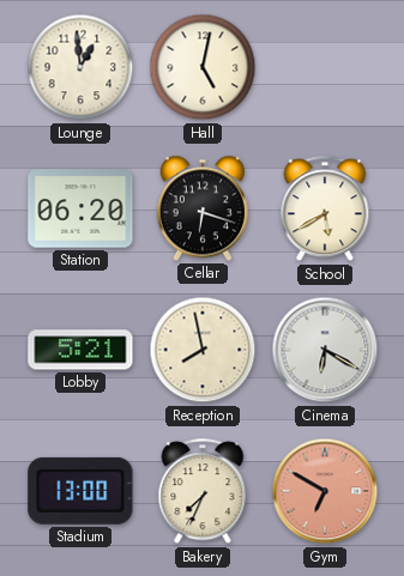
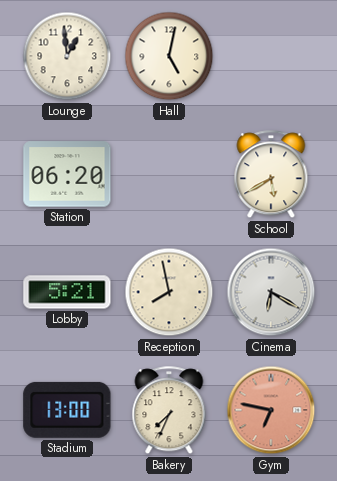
Cellar: 6:18 -> none (201, 208)
Gym: 6:50 -> 6:47 (271, 410)
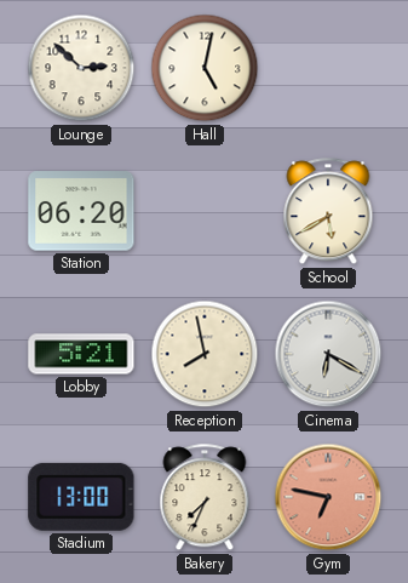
Lounge: 12:59 -> 2:52 (81, 68)
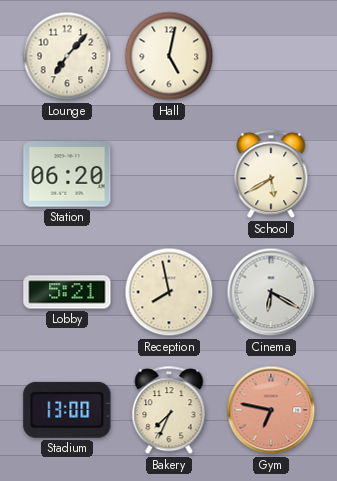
Lounge: 2:52 -> 7:07 (67, 56)
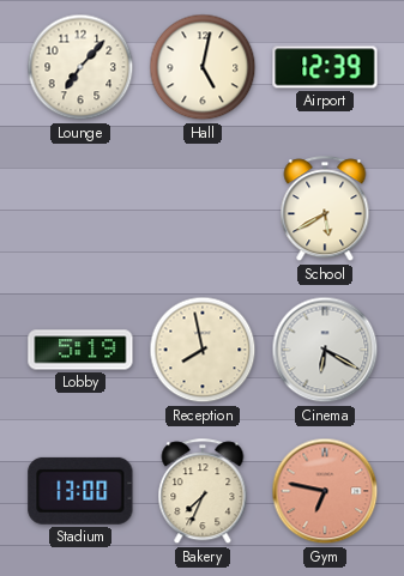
Airport: none -> 12:39 (325, 67)
Station: 06:20 -> none (67, 174)
Lobby: 5:21 -> 5:19 (80, 350)
